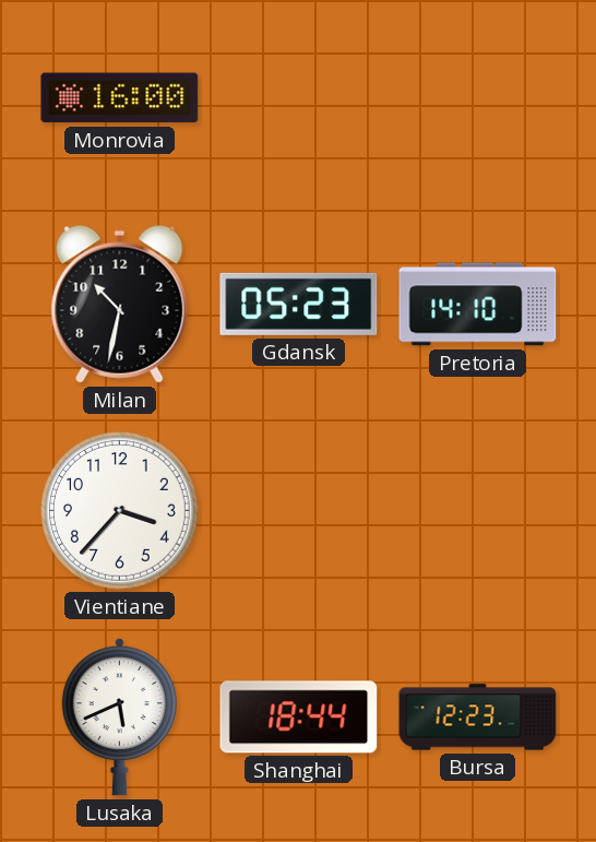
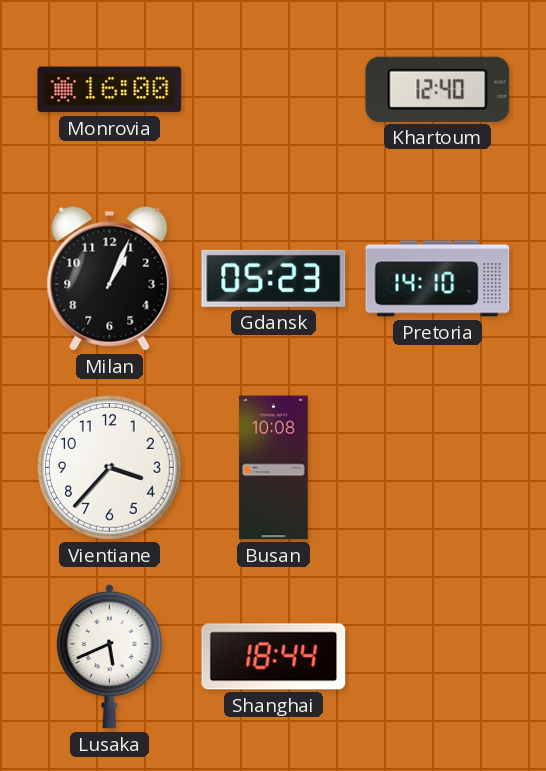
Khartoum: none -> 12:40 (438, 89)
Milan: 10:32 -> 1:04 (110, 278)
Busan: none -> 10:08 (274, 468)
Bursa: 12:23 -> none (478, 718)
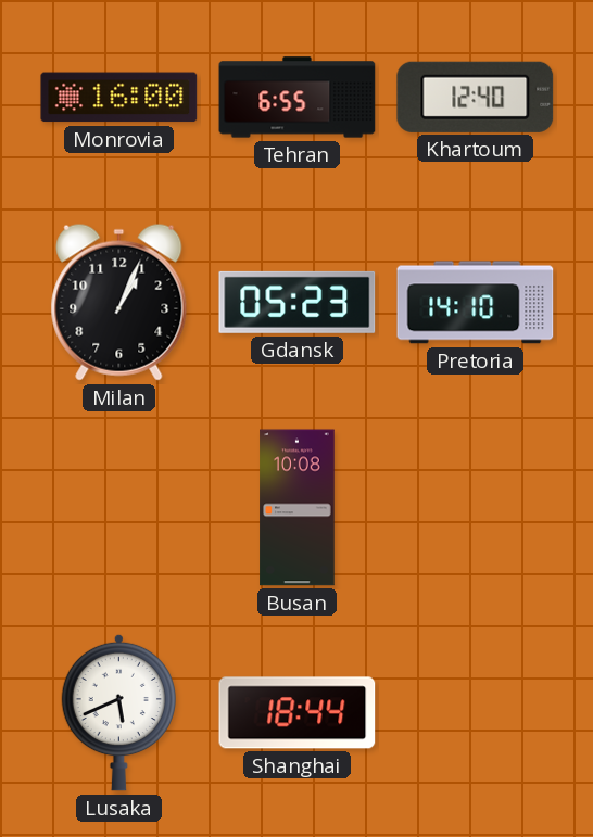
Tehran: none -> 6:55 (298, 98)
Vientiane: 3:37 -> none (110, 468)
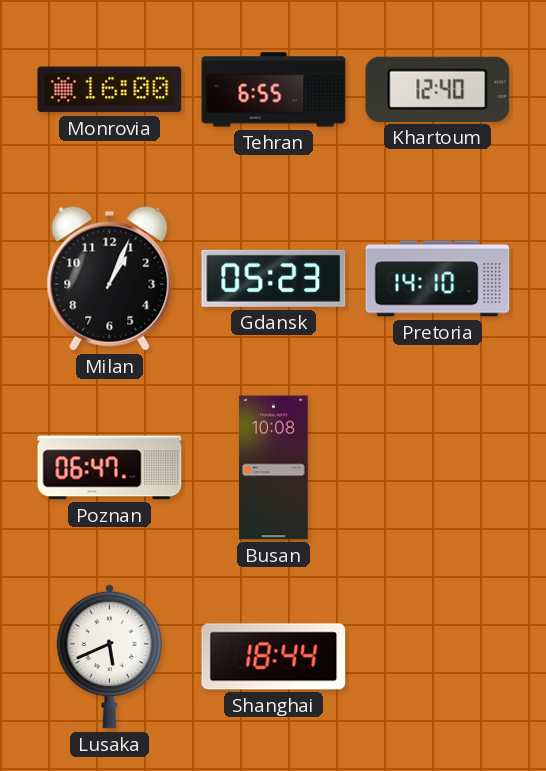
Poznan: none -> 06:47 (110, 468)
